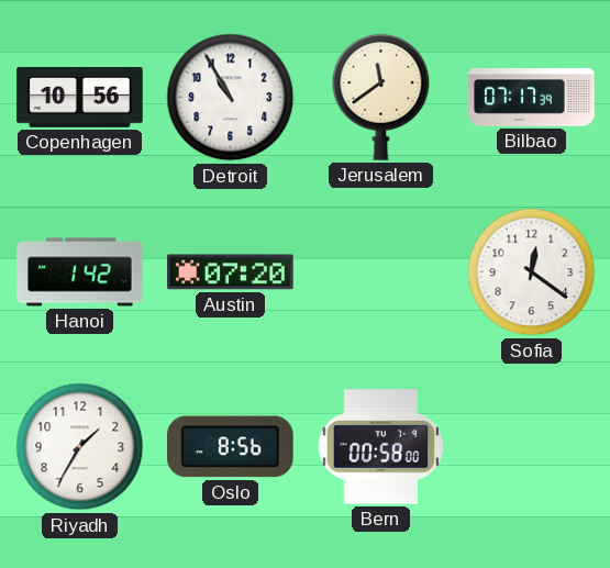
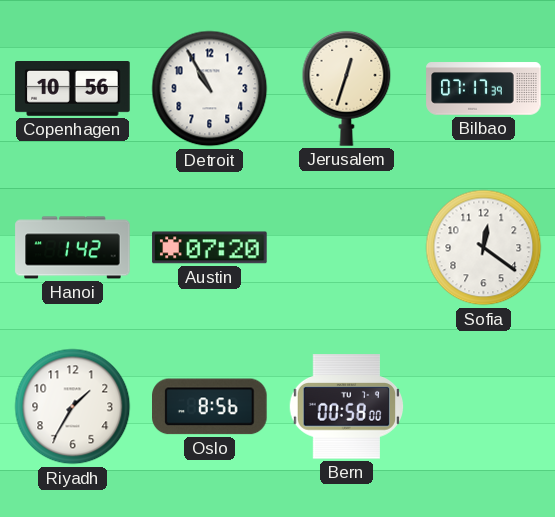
Jerusalem: 11:39 -> 12:33 (347, 88)
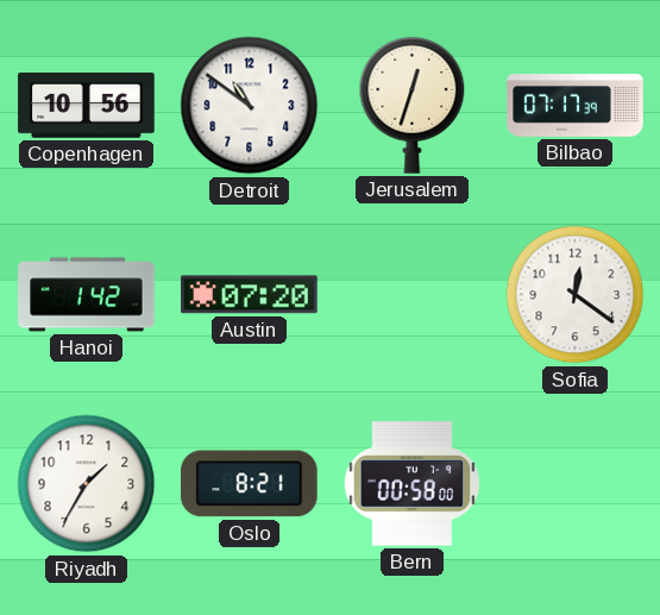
Detroit: 10:55 -> 10:51 (250, 106)
Oslo: 8:56 -> 8:21 (250, 484)
